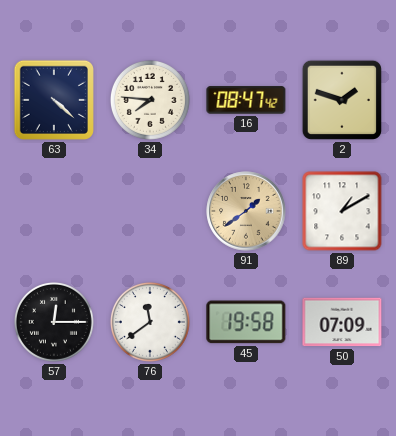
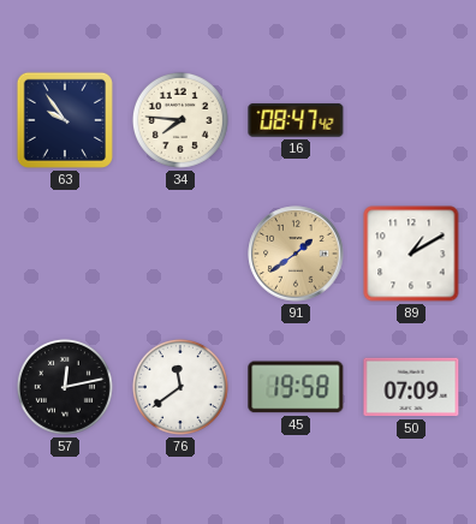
63: 4:22 -> 9:54 (65, 120)
2: 1:48 -> none (342, 100)
57: 12:15 -> 12:13 (65, 387)
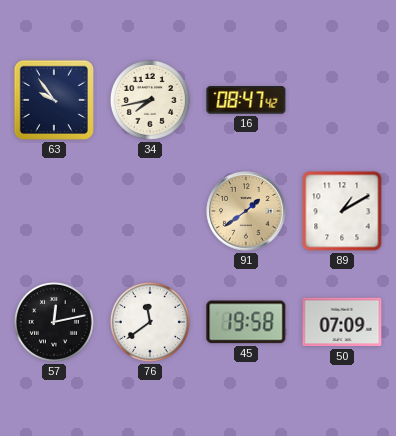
34: 7:46 -> 7:43 (150, 100)
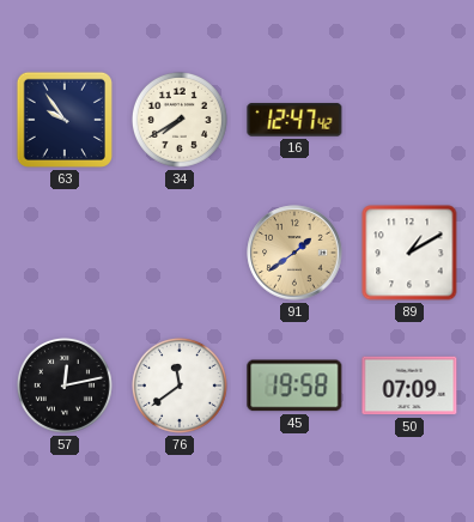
34: 7:43 -> 7:40 (180, 120)
16: 08:47 -> 12:47 (294, 120)
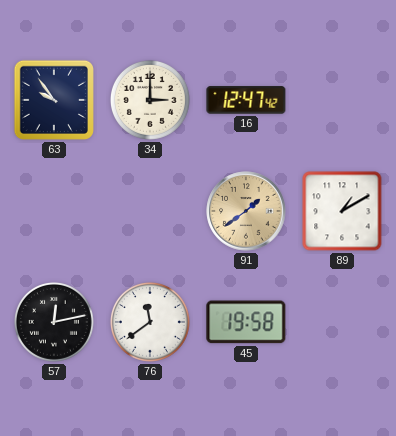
34: 7:40 -> 3:00 (150, 100)
50: 07:09 -> none (409, 386)
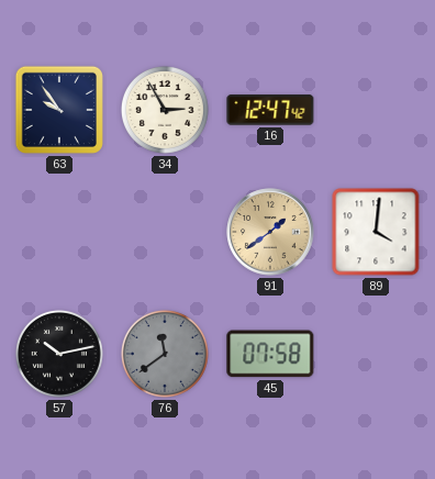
34: 3:00 -> 2:55 (165, 110)
89: 1:10 -> 4:01 (376, 232)
57: 12:13 -> 10:13 (59, 354)
76 dial: white -> grey (165, 354)
45: 19:58 -> 07:58 (270, 354)
